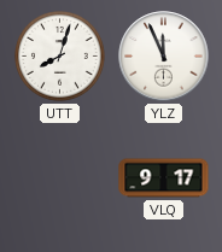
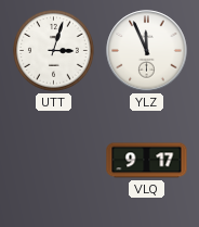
UTT: 8:03 -> 3:03 (54, 51)
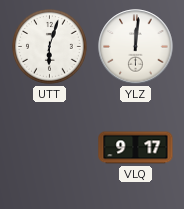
UTT: 3:03 -> 6:03 (50, 47)
YLZ: 11:56 -> 12:01 (136, 47)
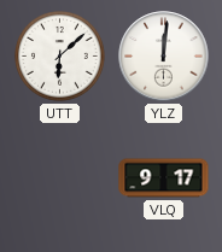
UTT: 6:03 -> 6:08 (60, 57)
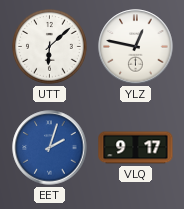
YLZ: 12:01 -> 12:47 (136, 47)
EET: none -> 2:03 (50, 148)
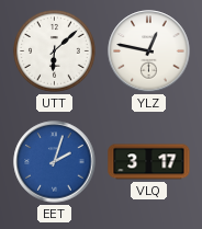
VLQ: 9:17 -> 3:17 (149, 162)
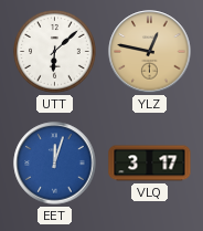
YLZ dial: white -> champagne (150, 52)
EET: 2:03 -> 12:03 (55, 164)
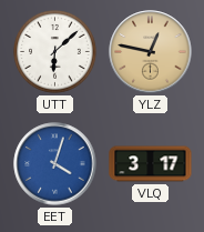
EET: 12:03 -> 4:03 (55, 164)
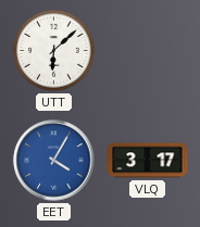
YLZ: 12:47 -> none (151, 52)
EET: 4:03 -> 4:05 (54, 161)
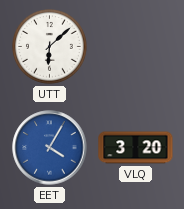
VLQ: 3:17 -> 3:20 (136, 148)
